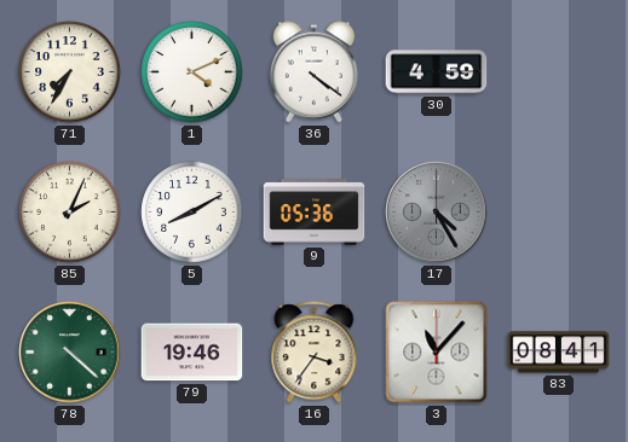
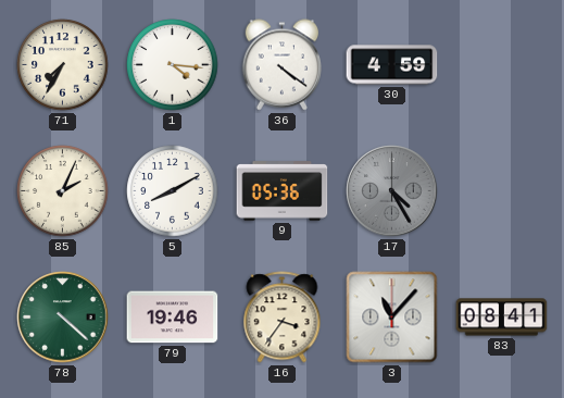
1: 4:11 -> 4:16 (173, 65)
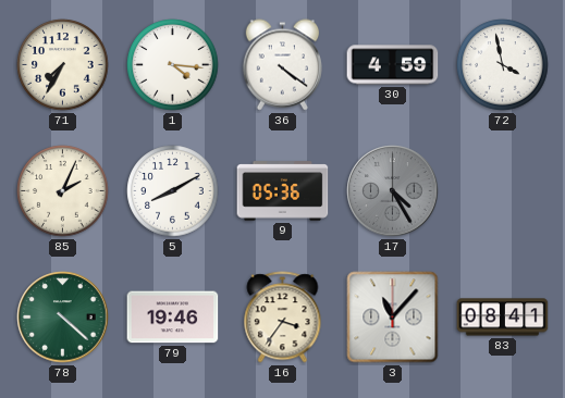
72: none -> 3:58 (503, 65)
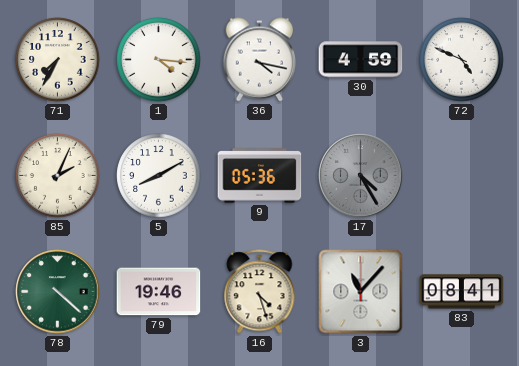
36: 4:21 -> 4:17 (259, 60)
72: 3:58 -> 4:49 (462, 60)
16: 3:36 -> 4:27 (260, 292)
